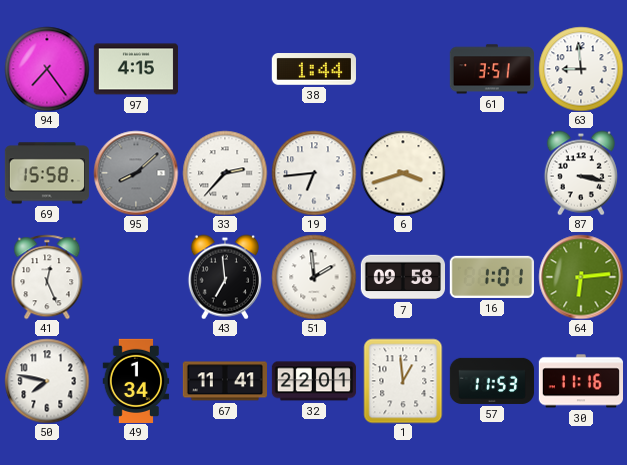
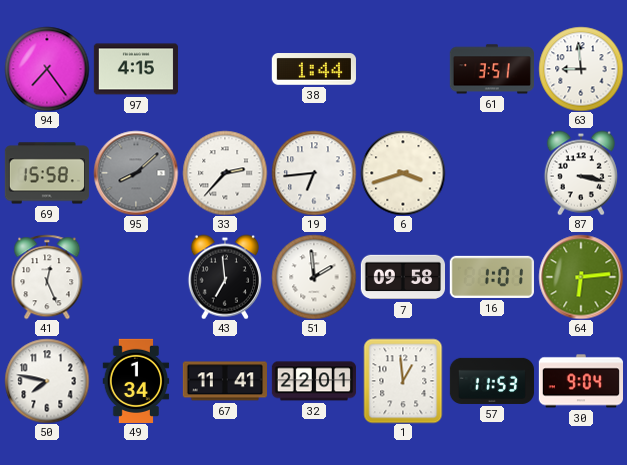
30: 11:16 -> 9:04 (580, 381)
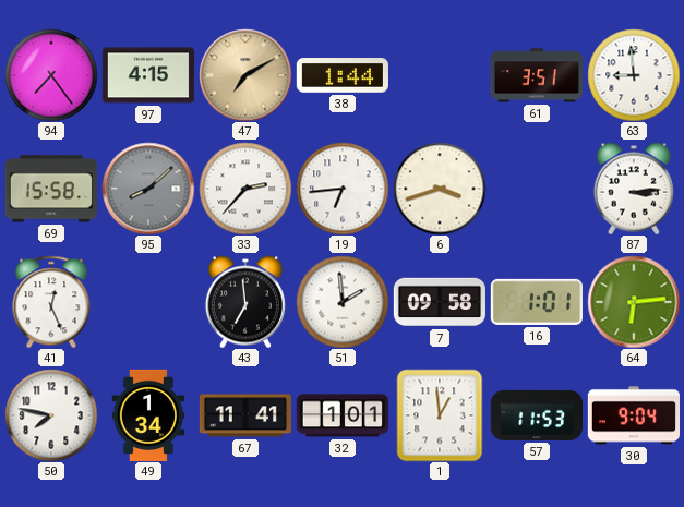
47: none -> 7:10 (245, 75)
87: 3:17 -> 3:14 (634, 189)
32: 22:01 -> 1:01 (343, 415)
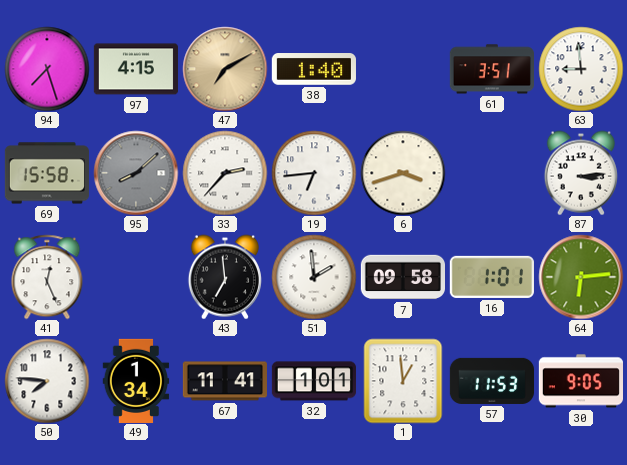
94: 7:24 -> 7:27 (47, 69)
38: 1:44 -> 1:40 (314, 70)
50: 7:47 -> 7:46 (47, 381)
30: 9:04 -> 9:05 (580, 381)
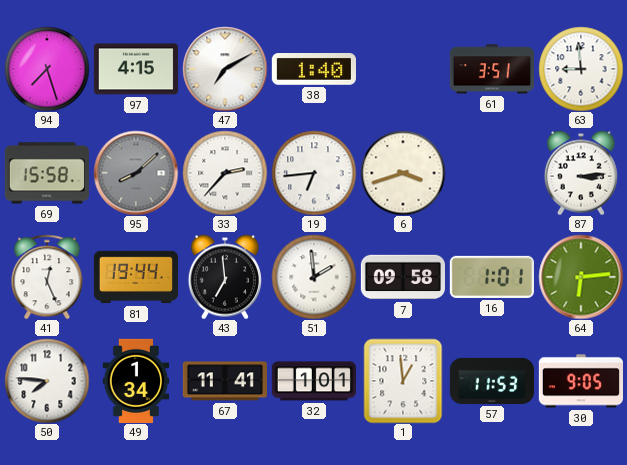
47 dial: champagne -> white (225, 69)
81: none -> 19:44 (135, 277)
